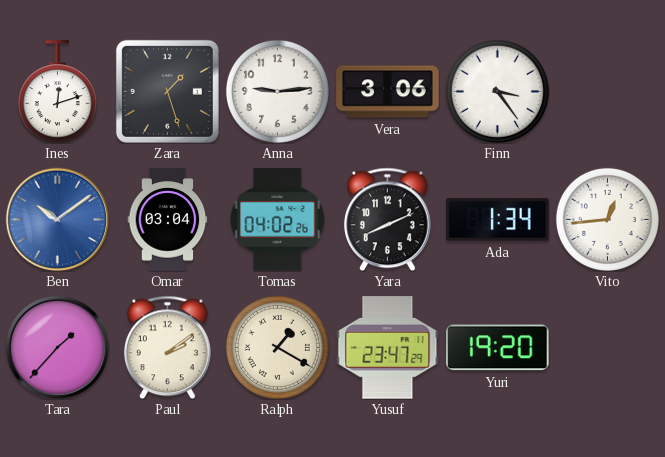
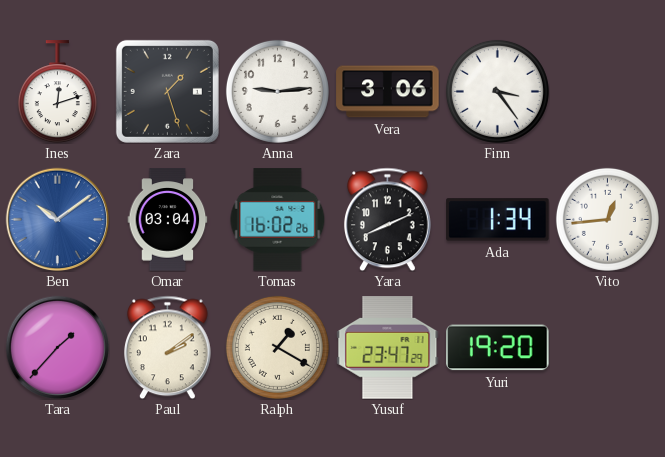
Tomas: 04:02 -> 16:02 (278, 220)
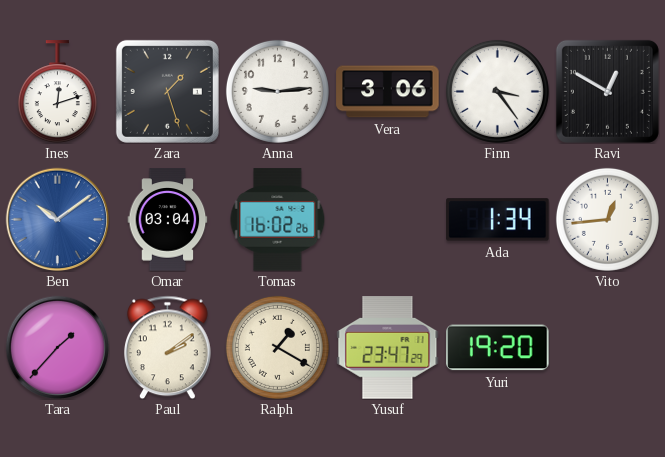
Ravi: none -> 12:50 (607, 91)
Yara: 8:11 -> none (387, 219)
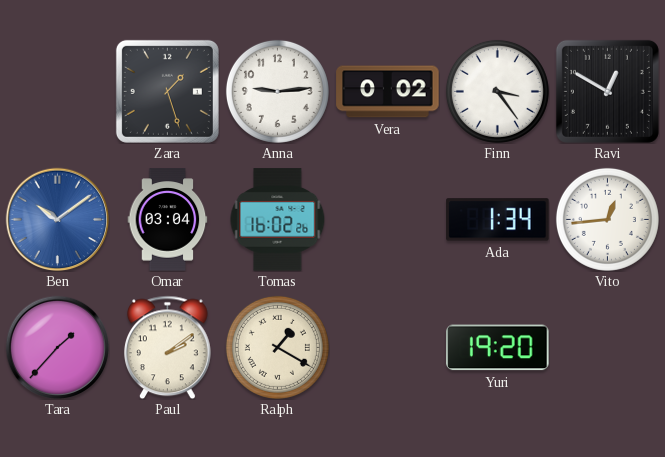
Ines: 12:12 -> none (57, 92)
Vera: 3:06 -> 0:02 (388, 92)
Yusuf: 23:47 -> none (388, 348)
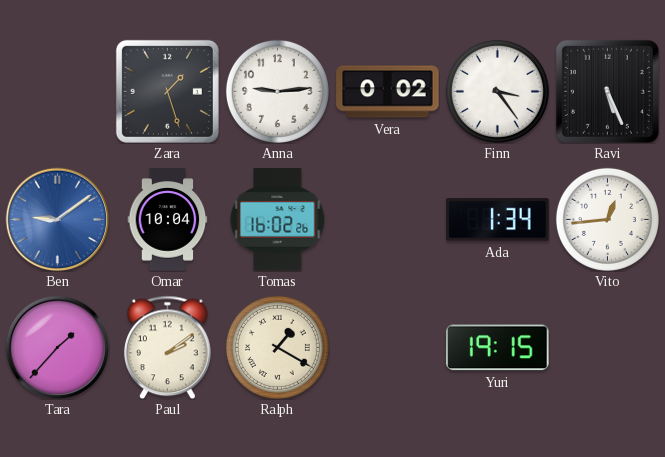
Ravi: 12:50 -> 5:26 (607, 91)
Ben: 10:09 -> 9:09 (57, 219)
Omar: 03:04 -> 10:04 (168, 220)
Yuri: 19:20 -> 19:15 (498, 348)
